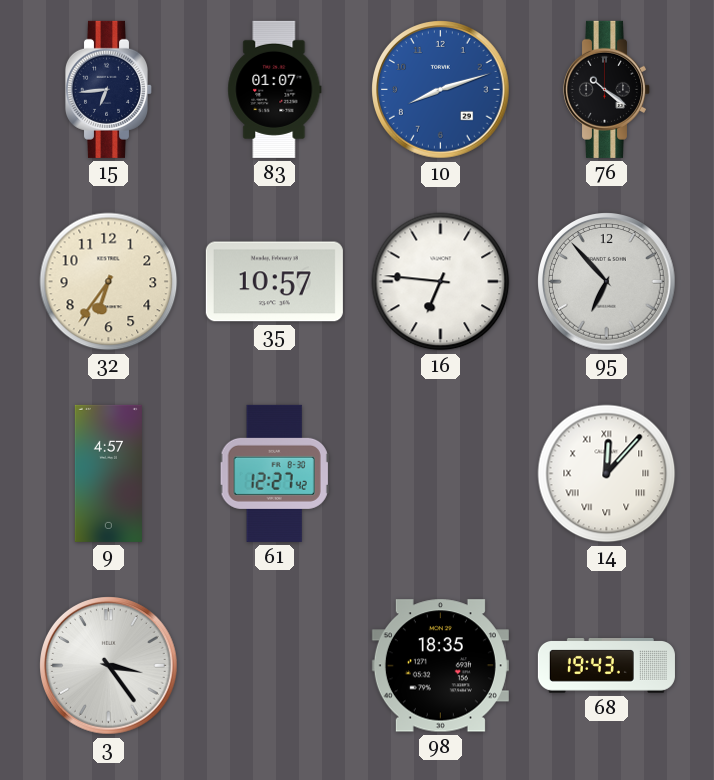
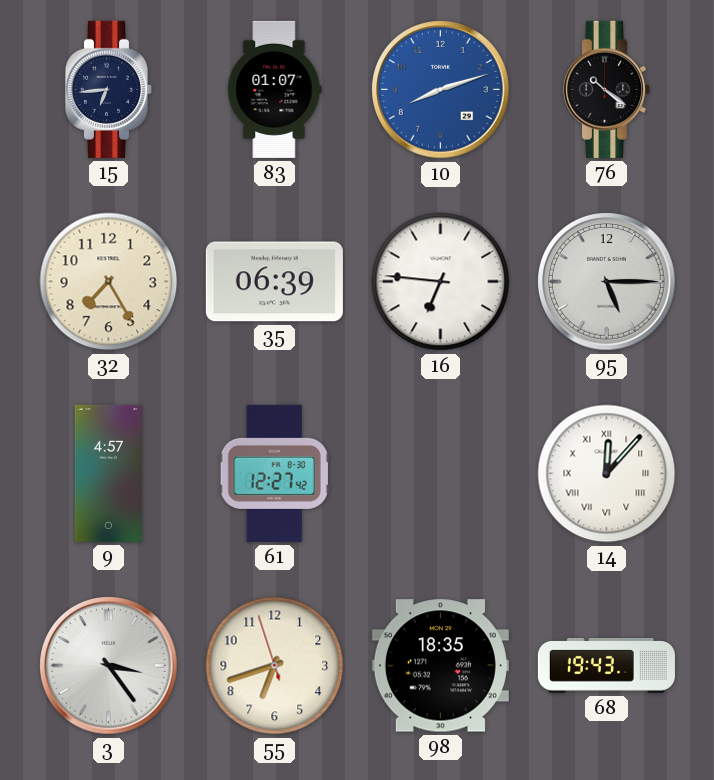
32: 6:36 -> 7:25 (109, 282)
35: 10:57 -> 06:39 (274, 282)
95: 6:53 -> 5:15 (607, 282)
55: none -> 6:41 (275, 666)
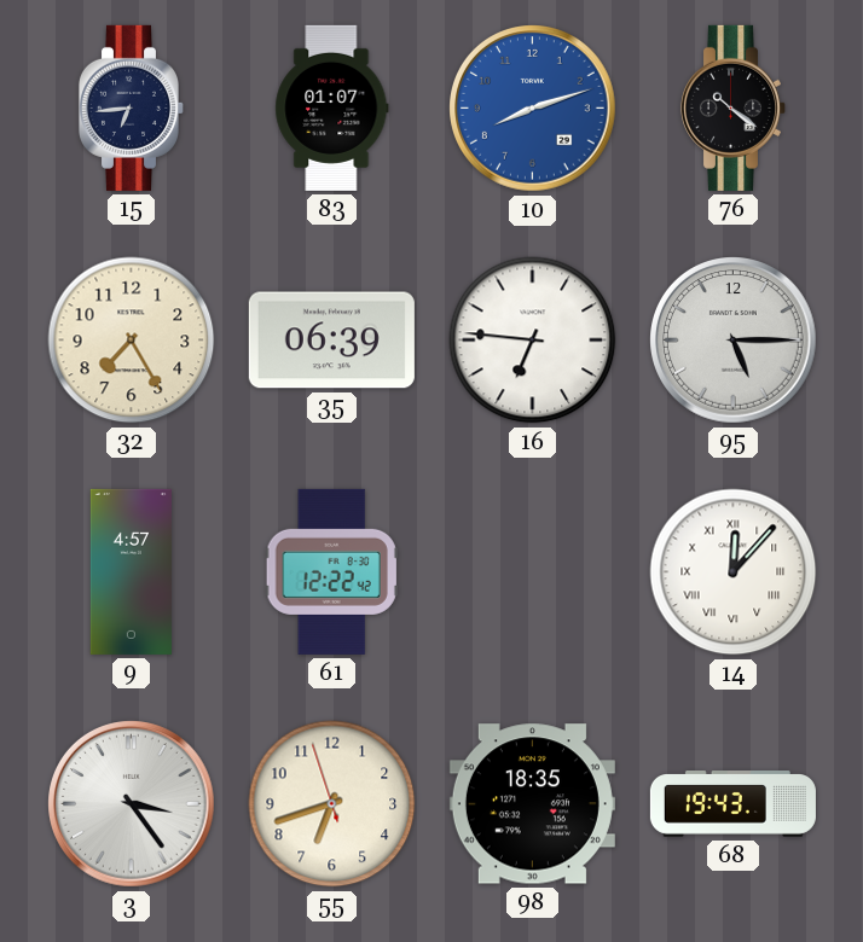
61: 12:27 -> 12:22 (331, 571)
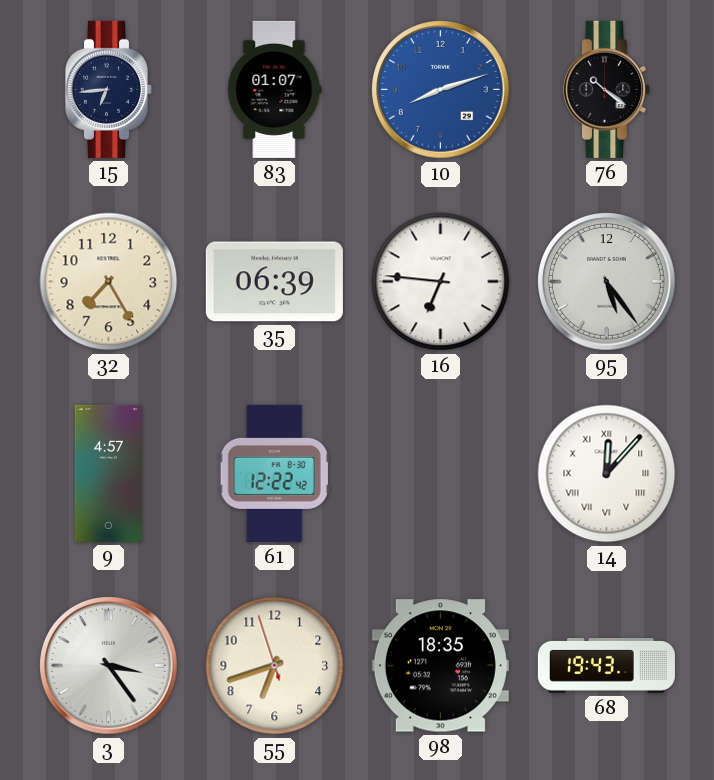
95: 5:15 -> 5:24 (607, 282)
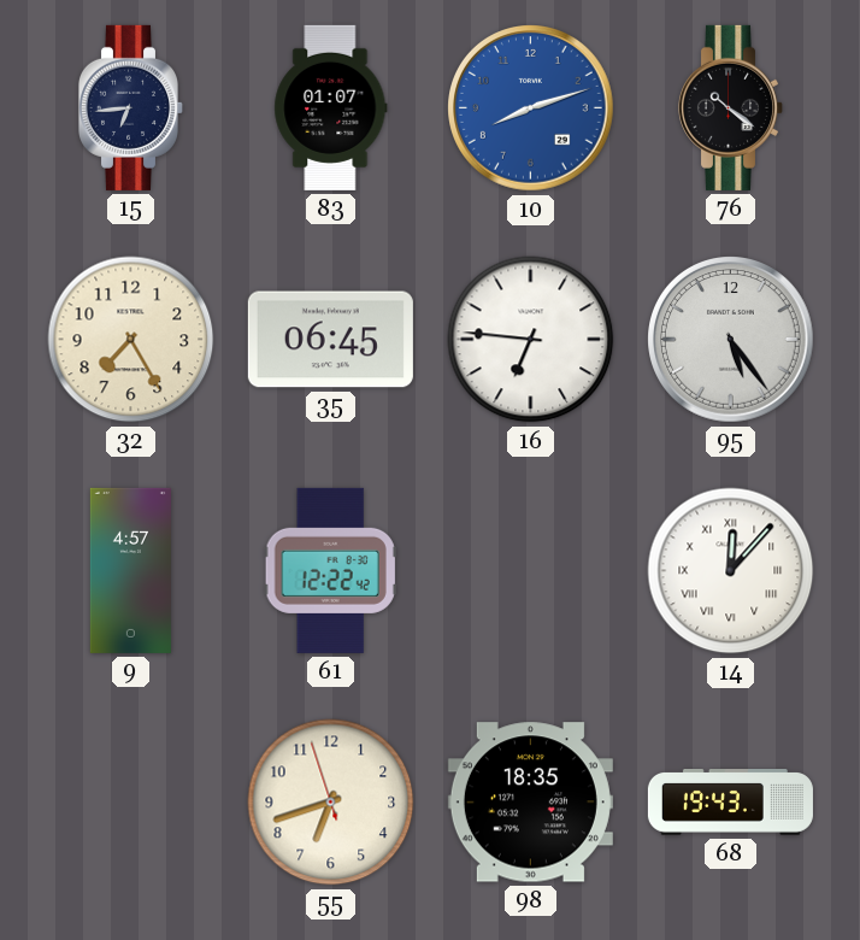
35: 06:39 -> 06:45 (330, 340)
3: 3:24 -> none (109, 666)
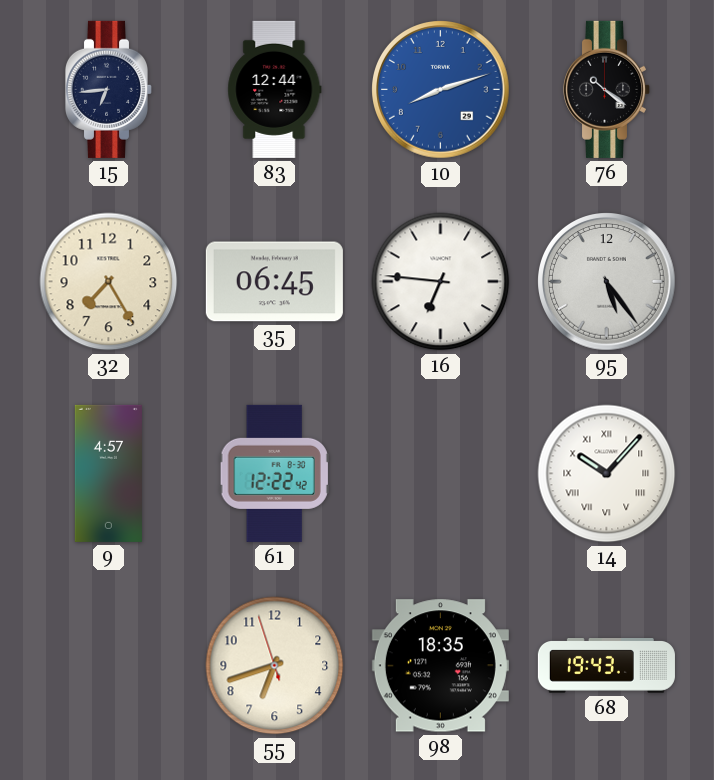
83: 01:07 -> 12:44 (275, 89)
14: 12:07 -> 10:07 (607, 474)
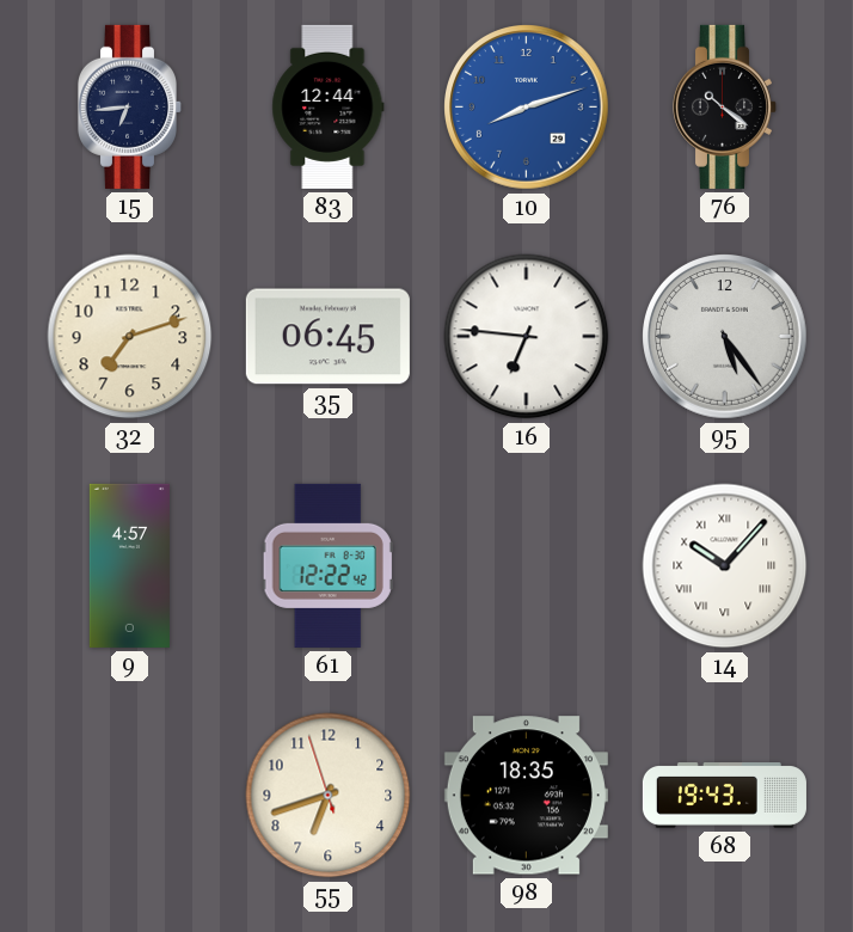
32: 7:25 -> 7:12 (130, 337)
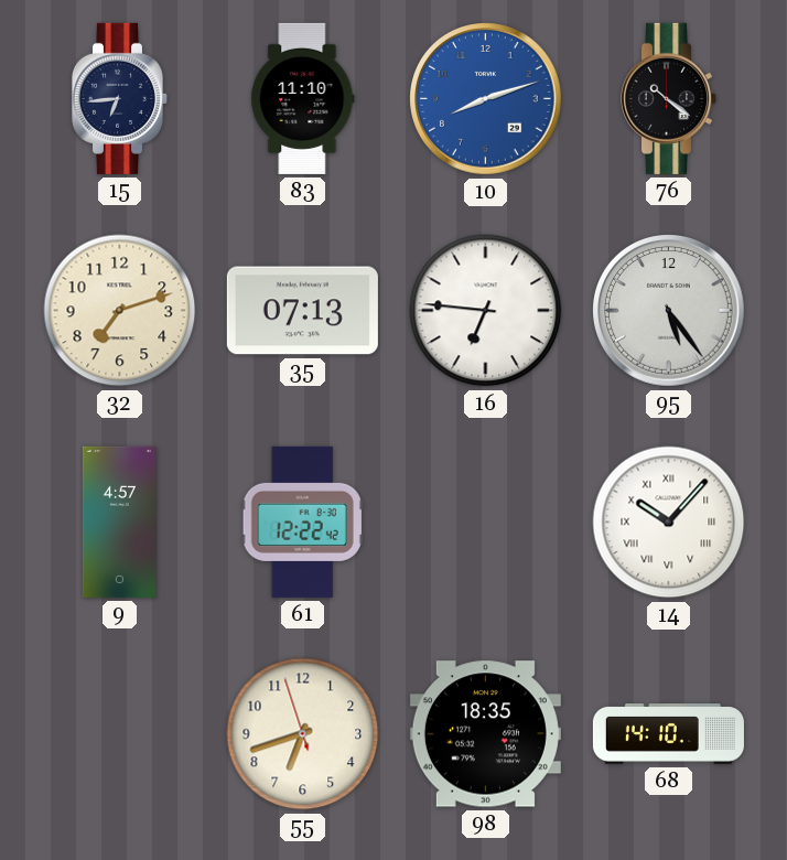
83: 12:44 -> 11:10 (303, 98)
35: 06:45 -> 07:13 (302, 311)
68: 19:43 -> 14:10 (668, 734)
